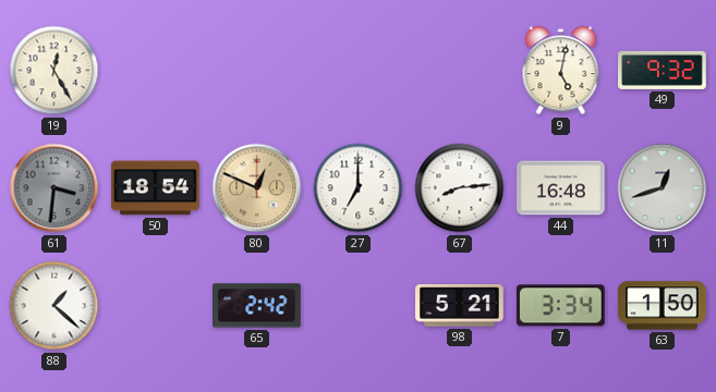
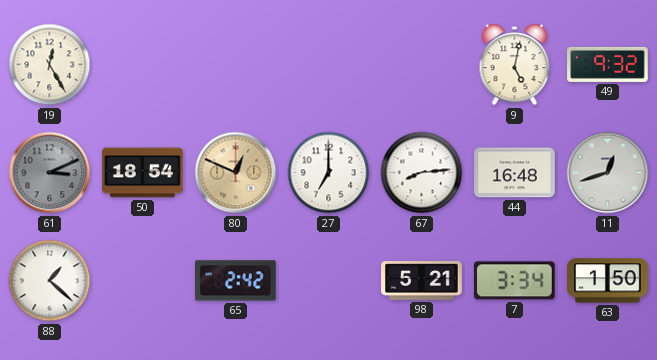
61: 3:31 -> 3:11 (50, 173)
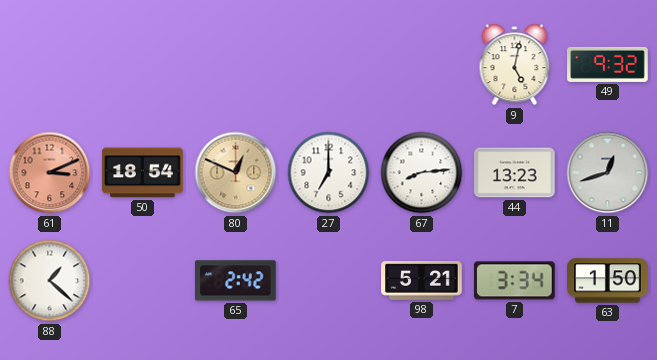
19: 12:25 -> none (50, 65)
61 dial: grey -> salmon (50, 173)
44: 16:48 -> 13:23 (515, 173)
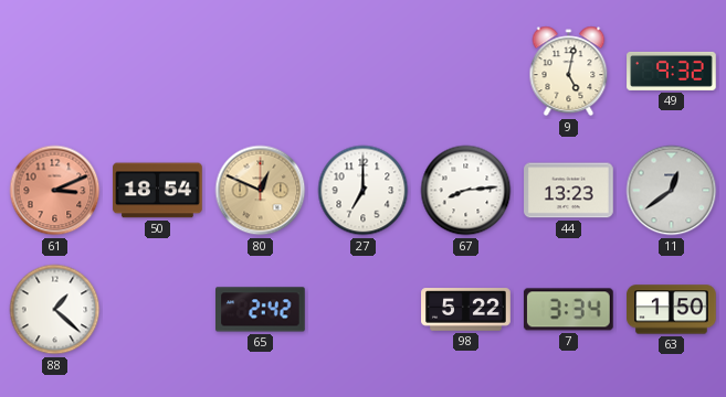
11: 12:42 -> 12:39 (672, 191)
98: 5:21 -> 5:22 (466, 310)
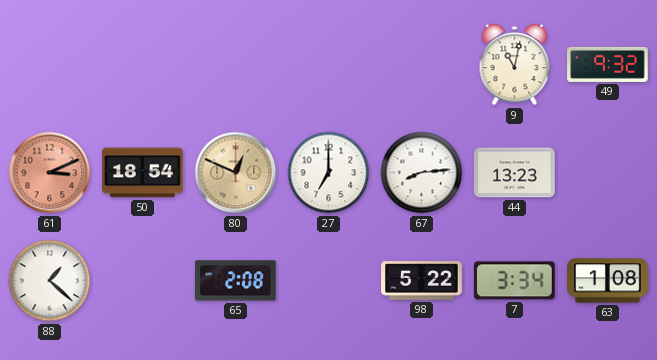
9: 5:02 -> 11:02 (515, 65)
11: 12:39 -> none (672, 191)
65: 2:42 -> 2:08 (236, 281)
63: 1:50 -> 1:08 (608, 281)
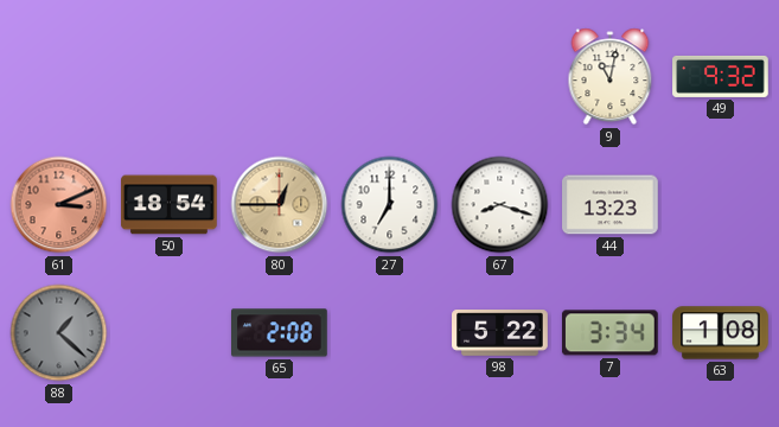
80: 12:49 -> 12:45 (280, 205)
67: 8:14 -> 8:18 (500, 205)
88 dial: white -> grey (59, 333)
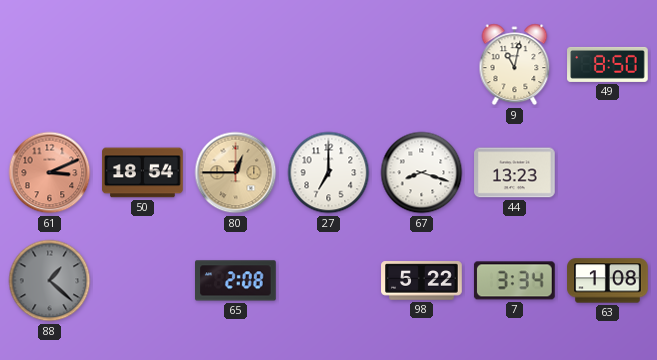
49: 9:32 -> 8:50 (608, 64)
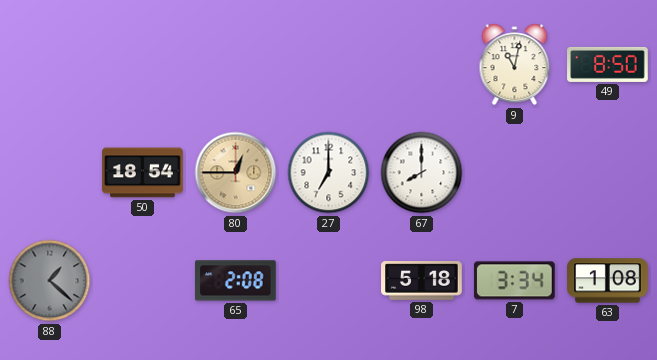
61: 3:11 -> none (50, 173)
67: 8:18 -> 8:00 (422, 173)
44: 13:23 -> none (515, 173)
98: 5:22 -> 5:18 (422, 281)
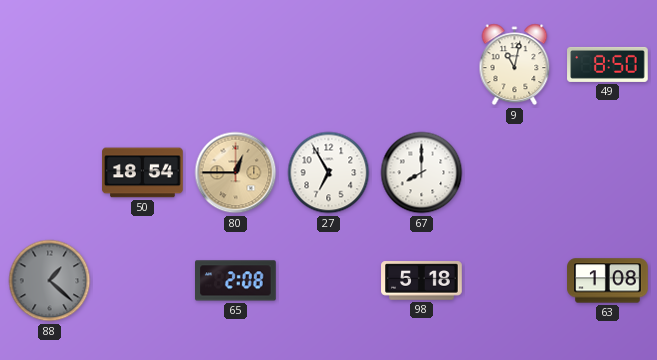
27: 7:00 -> 6:55 (329, 173)
7: 3:34 -> none (515, 281)
